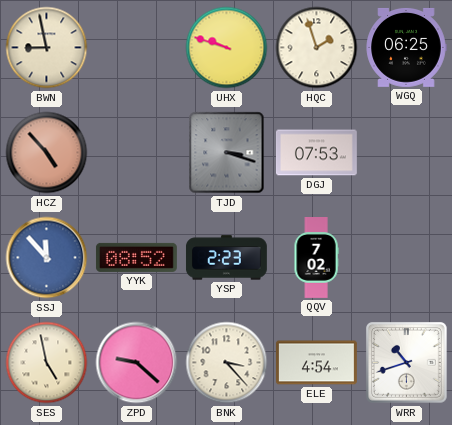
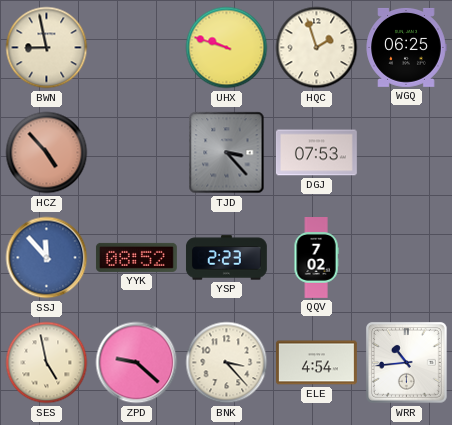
TJD: 3:18 -> 3:23 (227, 153)
WRR: 10:42 -> 10:44 (407, 363)
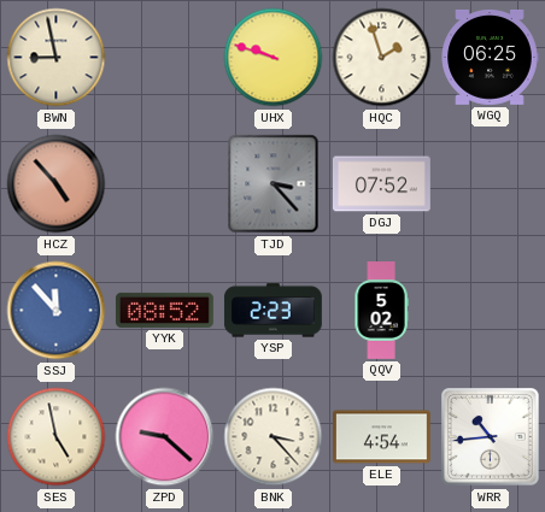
DGJ: 07:53 -> 07:52 (381, 184)
QQV: 7:02 -> 5:02 (381, 311)
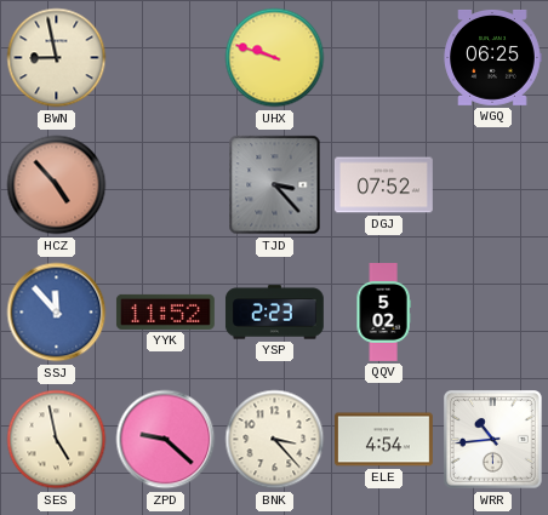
HQC: 1:57 -> none (382, 58)
YYK: 08:52 -> 11:52 (165, 311)
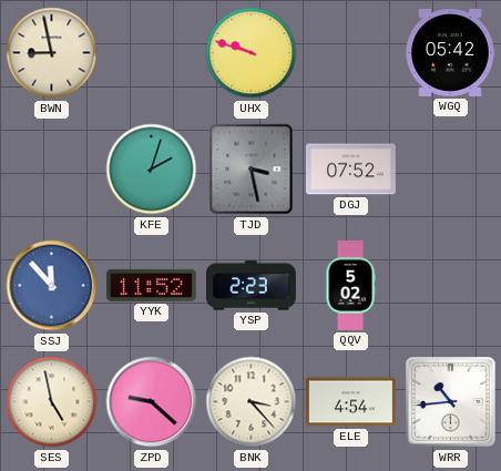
WGQ: 06:25 -> 05:42 (450, 52)
HCZ: 4:53 -> none (57, 185)
KFE: none -> 2:03 (152, 170)
TJD: 3:23 -> 3:28 (252, 170)
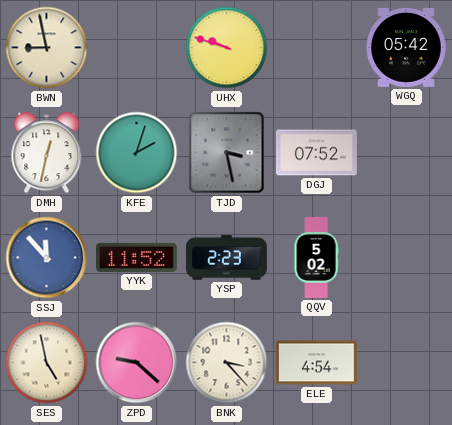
DMH: none -> 12:32 (47, 153)
WRR: 10:44 -> none (451, 402)
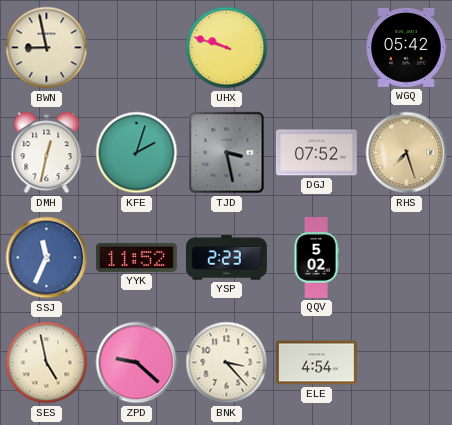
RHS: none -> 7:27 (407, 153)
SSJ: 11:53 -> 11:34 (47, 258)
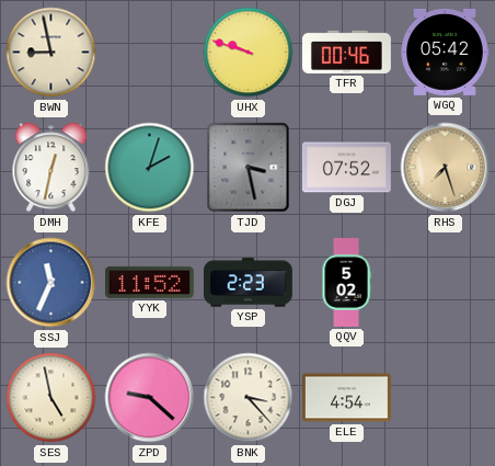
TFR: none -> 00:46 (347, 52)
